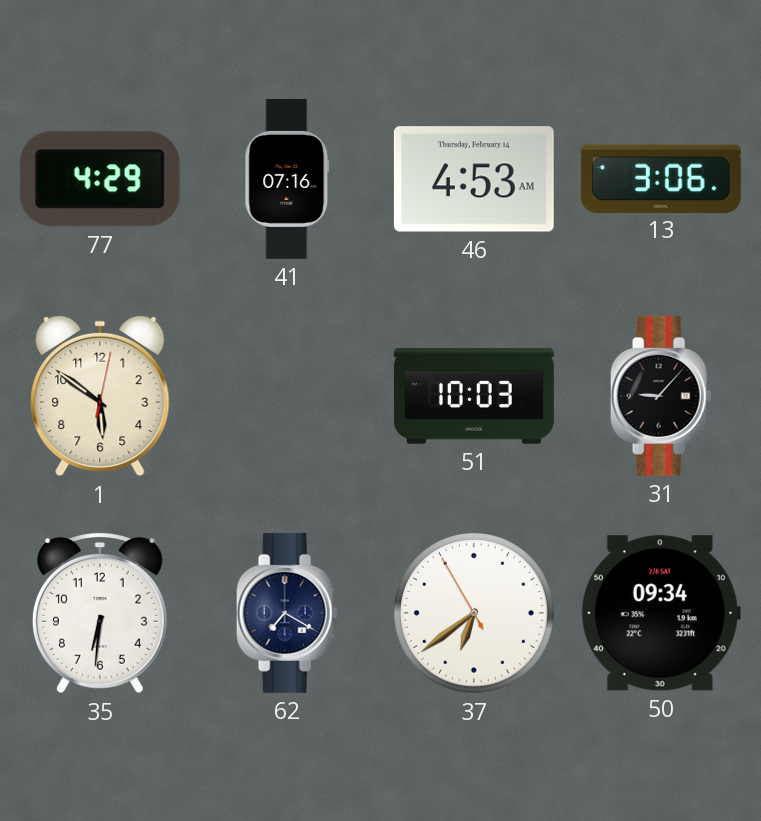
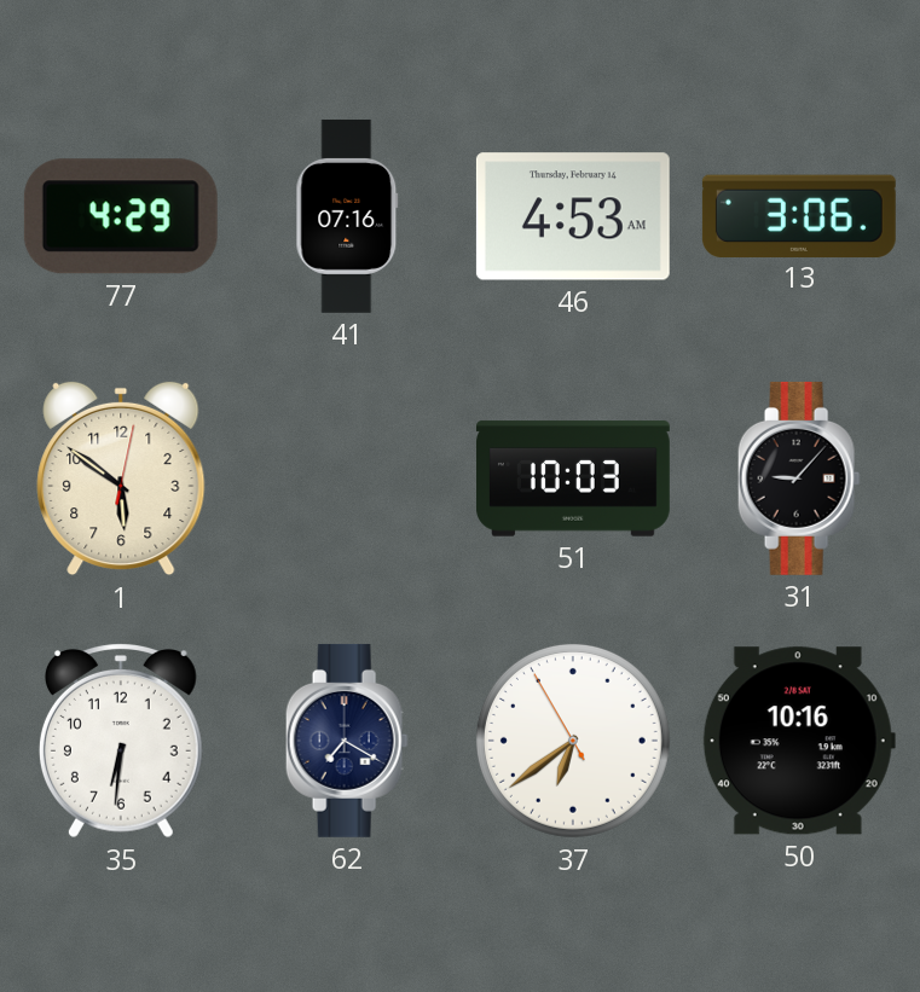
50: 09:34 -> 10:16 (799, 741)
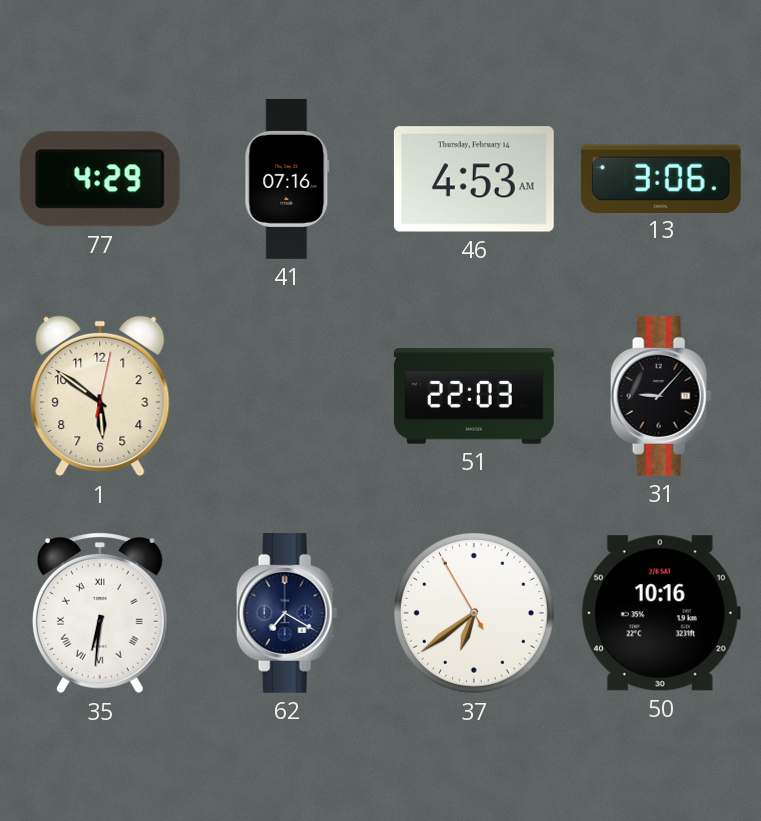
51: 10:03 -> 22:03 (474, 396)
35 numerals: Arabic -> Roman (100, 614)
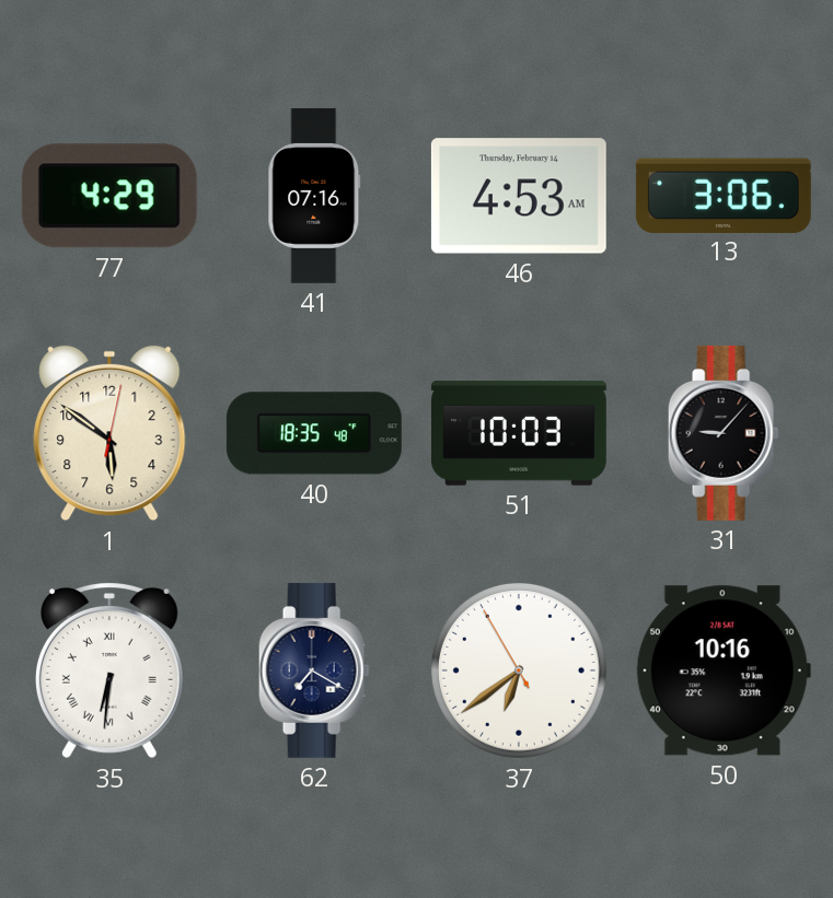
40: none -> 18:35 (314, 433)
51: 22:03 -> 10:03 (519, 433)
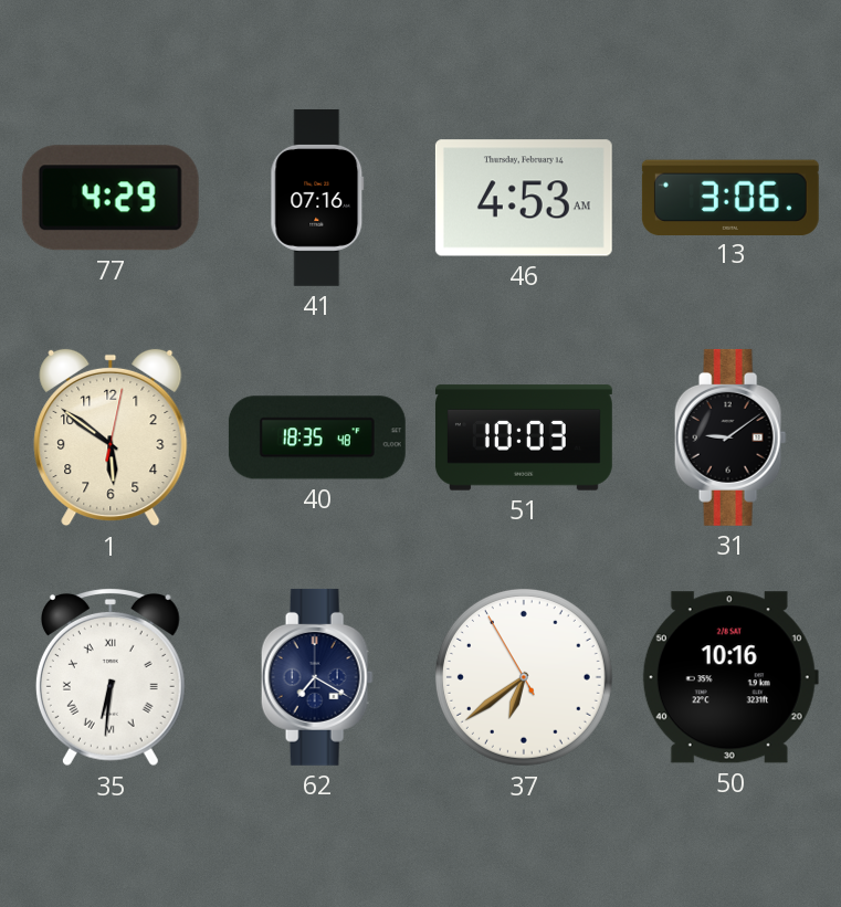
31: 9:07 -> 9:09 (730, 437)
